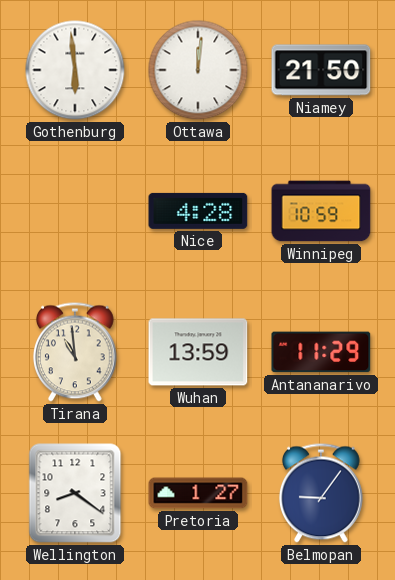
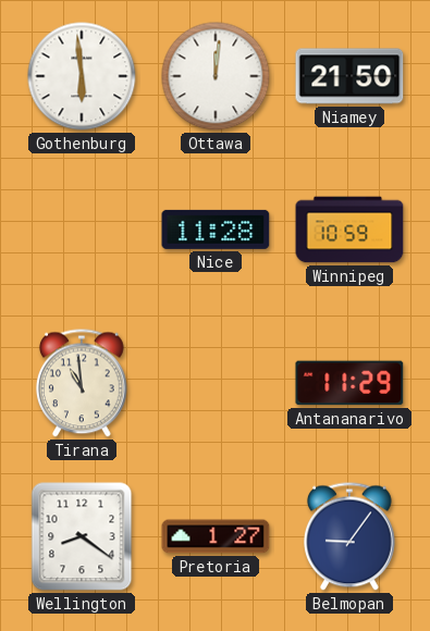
Nice: 4:28 -> 11:28 (216, 230)
Wuhan: 13:59 -> none (198, 352)
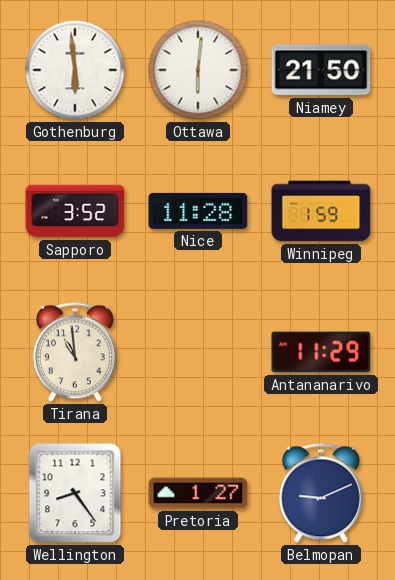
Ottawa: 12:01 -> 6:01 (198, 70)
Sapporo: none -> 3:52 (75, 211)
Winnipeg: 10:59 -> 1:59 (321, 211)
Wellington: 8:21 -> 8:24 (75, 493)
Belmopan: 9:06 -> 9:11 (321, 493)
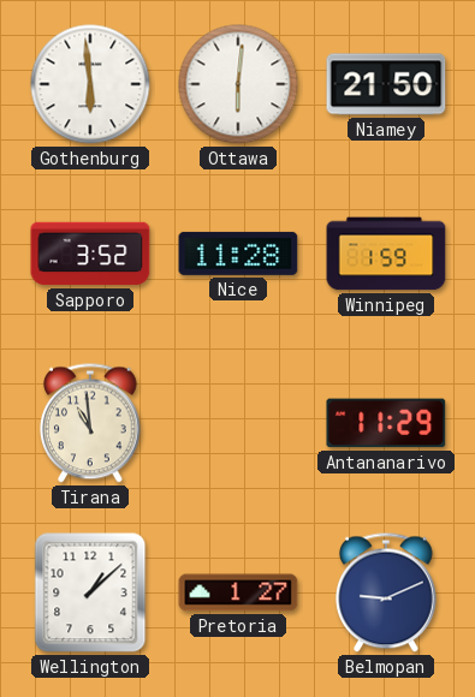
Wellington: 8:24 -> 1:08 (90, 592)
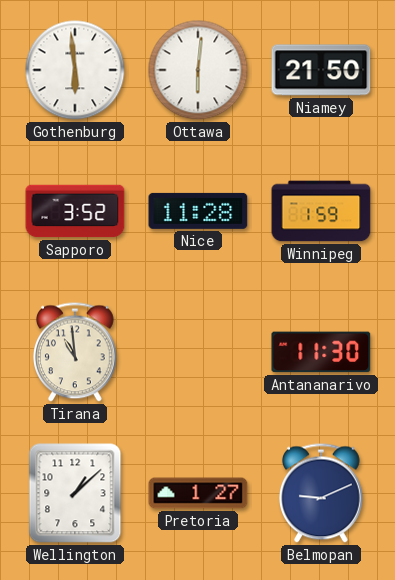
Antananarivo: 11:29 -> 11:30 (321, 352)
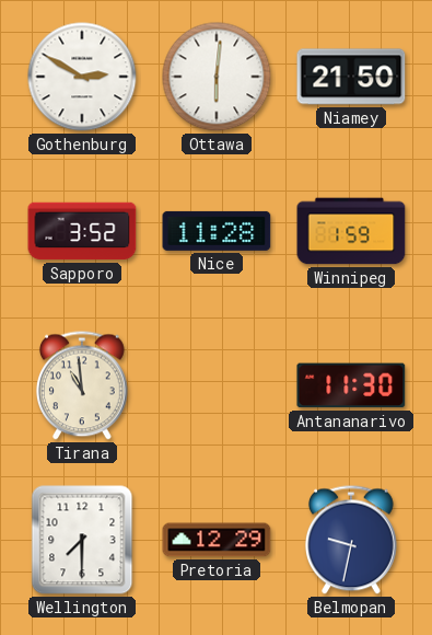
Gothenburg: 5:59 -> 2:50 (82, 77)
Wellington: 1:08 -> 7:30 (82, 540)
Pretoria: 1:27 -> 12:29 (217, 540)
Belmopan: 9:11 -> 9:32 (351, 540)
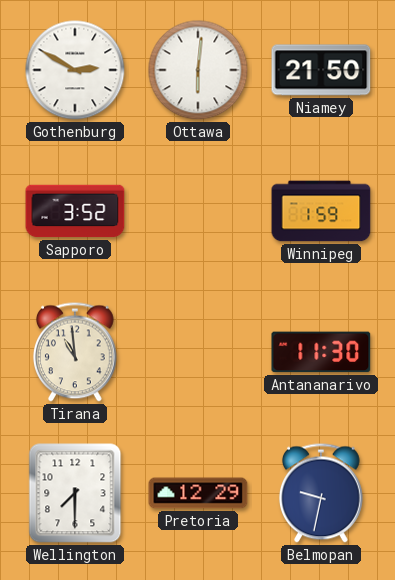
Nice: 11:28 -> none (217, 231)
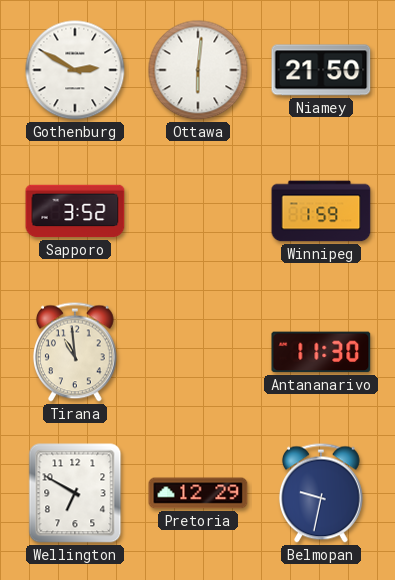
Wellington: 7:30 -> 6:50 (75, 493)
